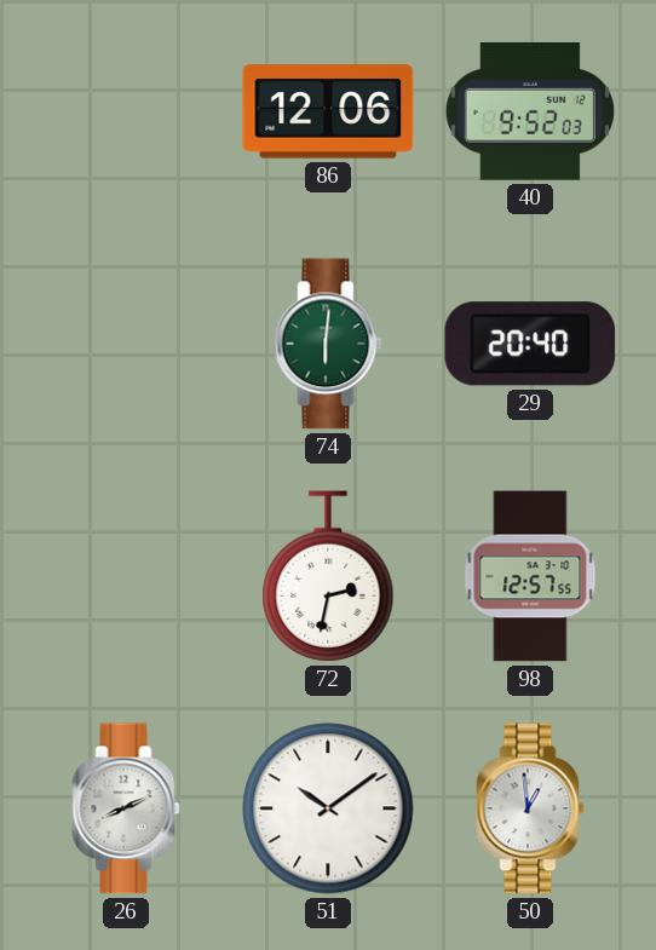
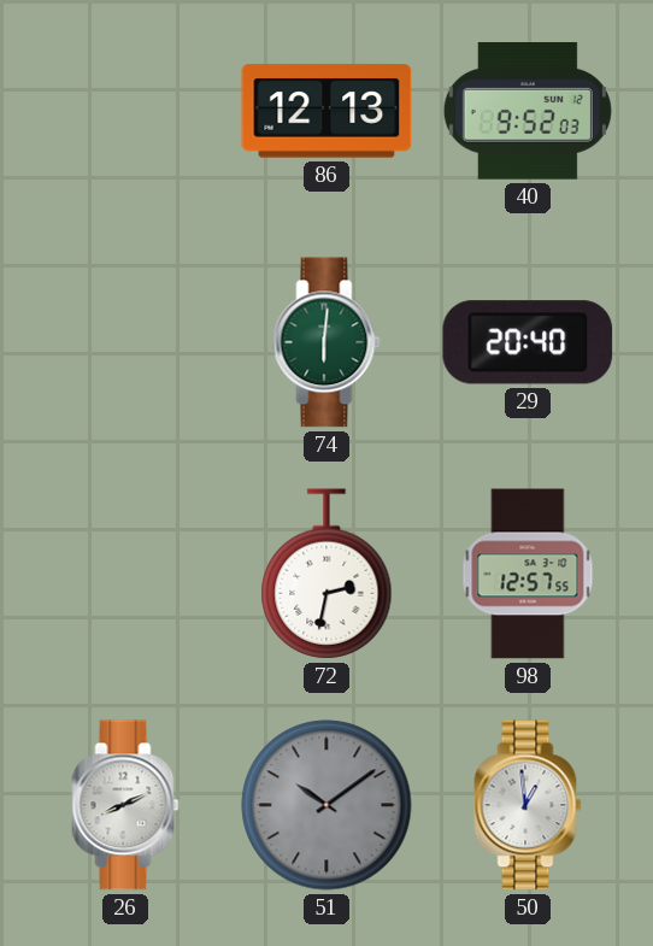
86: 12:06 -> 12:13 (326, 111)
51 dial: white -> grey (326, 805)
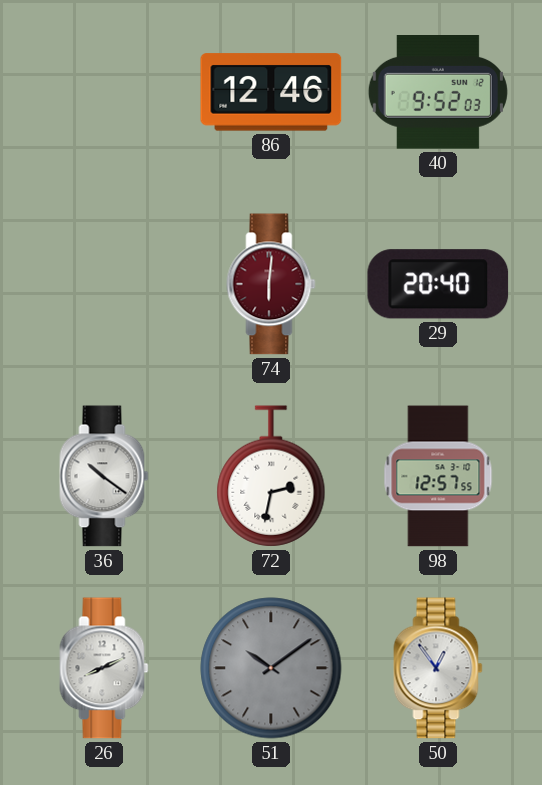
86: 12:13 -> 12:46 (271, 92)
74 dial: green -> burgundy (271, 284)
36: none -> 10:21 (104, 476)
50: 12:59 -> 12:54 (438, 668)
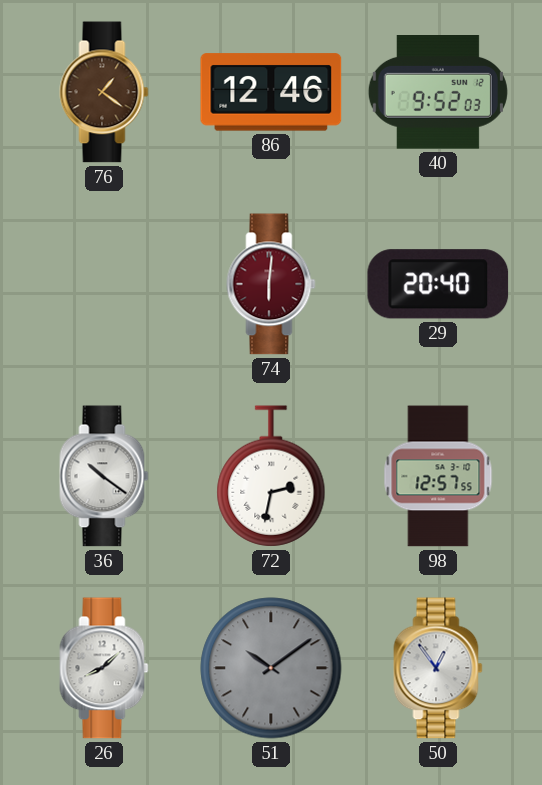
76: none -> 1:21 (104, 92)
26: 8:11 -> 8:08 (104, 668)
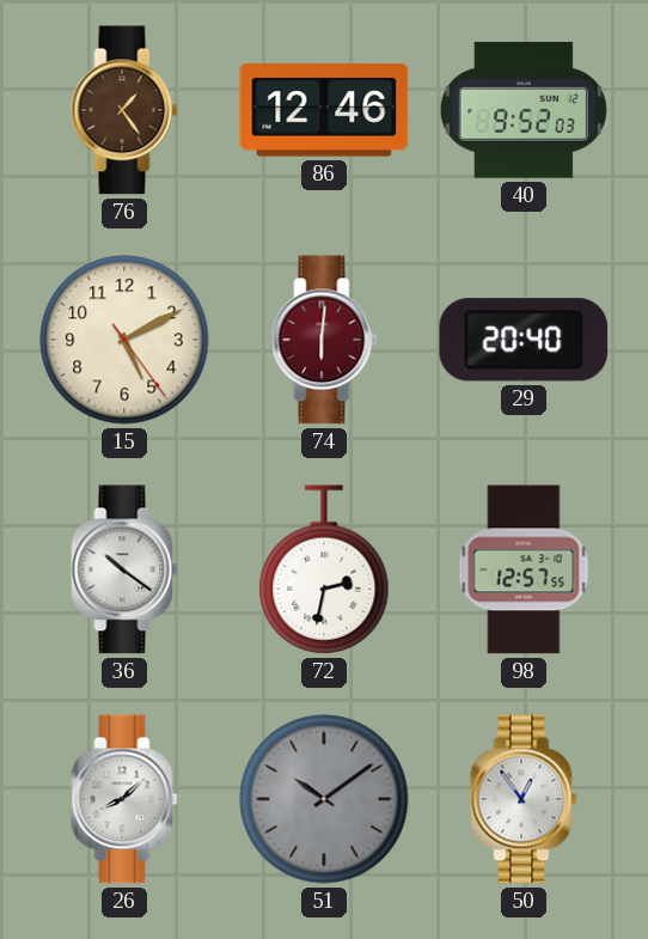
76: 1:21 -> 1:24 (124, 110)
15: none -> 5:10 (124, 340)
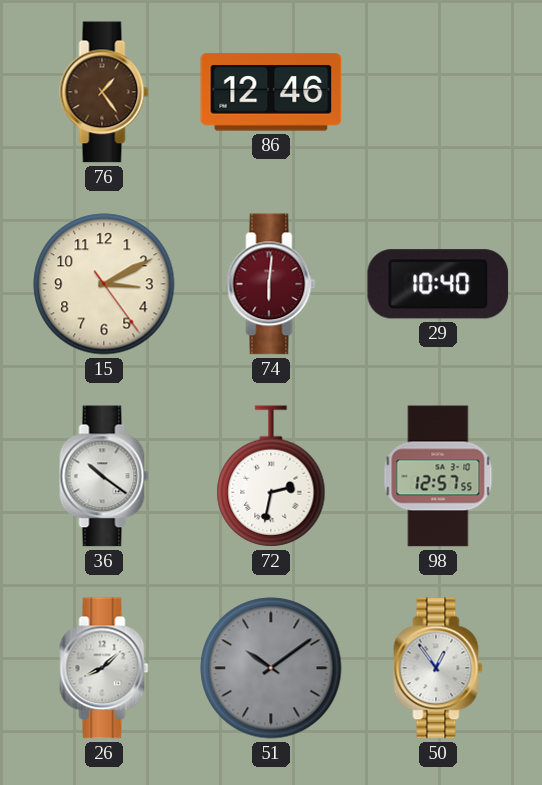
40: 9:52 -> none (524, 111)
15: 5:10 -> 3:10 (104, 284)
29: 20:40 -> 10:40 (438, 284)
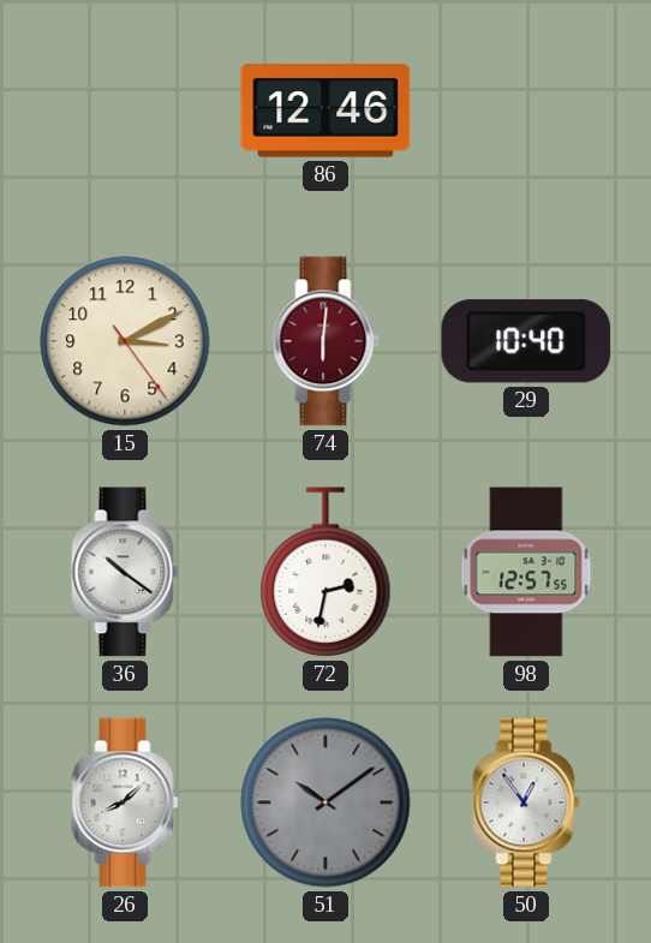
76: 1:24 -> none (104, 92)
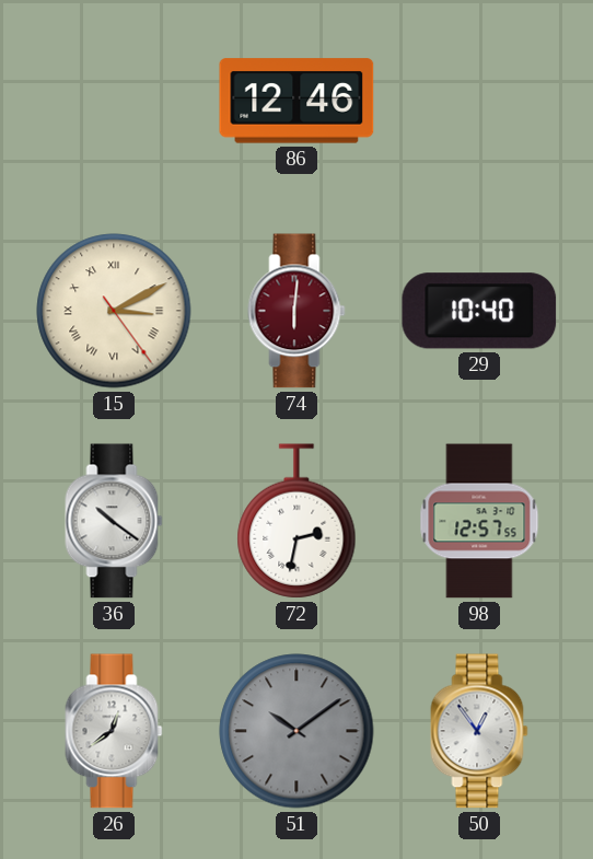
15 numerals: Arabic -> Roman (114, 311)
26: 8:08 -> 12:39 (114, 731)
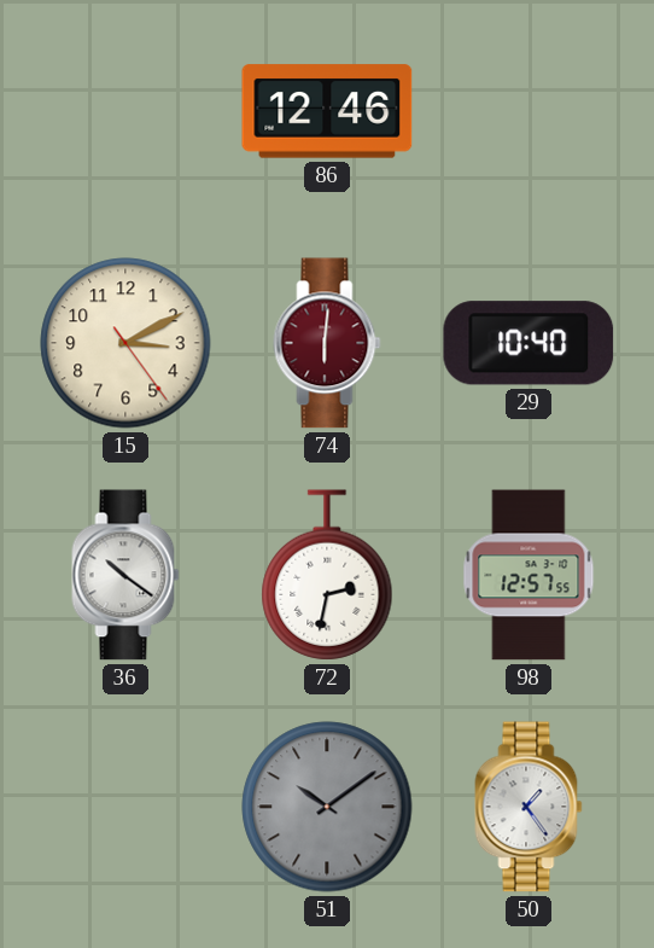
15 numerals: Roman -> Arabic (125, 343)
26: 12:39 -> none (114, 731)
50: 12:54 -> 1:24 (529, 807)
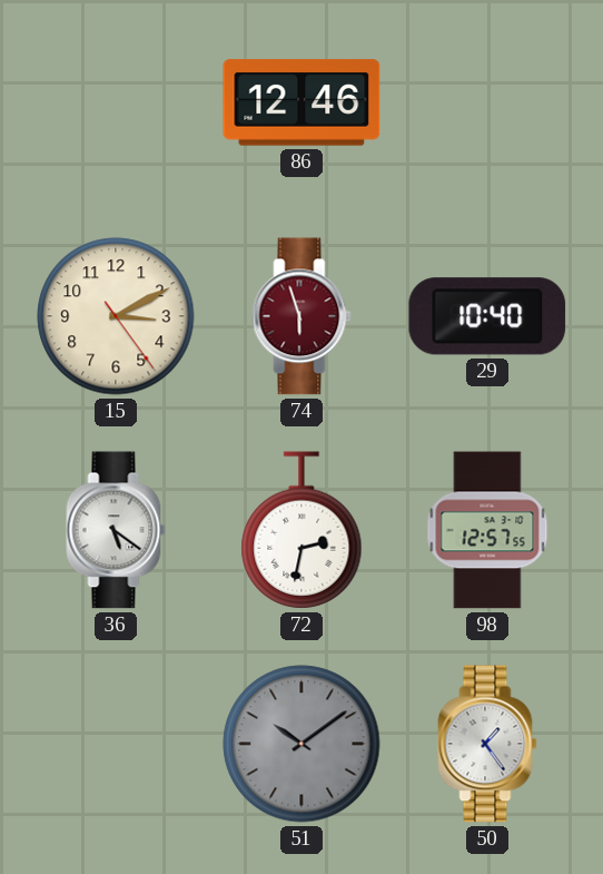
74: 6:01 -> 5:57 (301, 316)
36: 10:21 -> 5:21 (116, 530)
